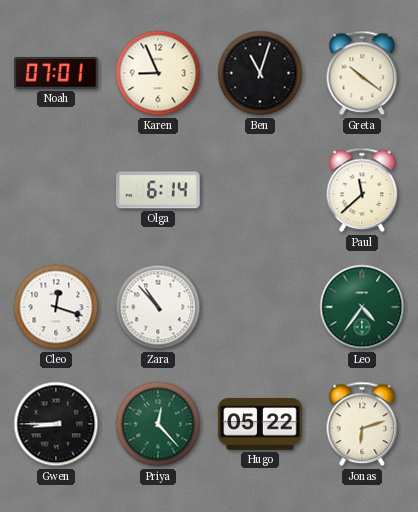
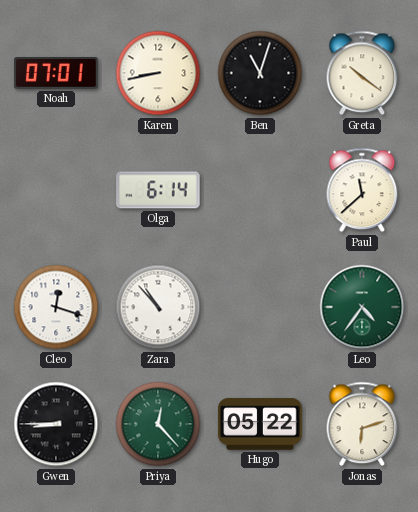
Karen: 8:56 -> 8:43 (158, 73)
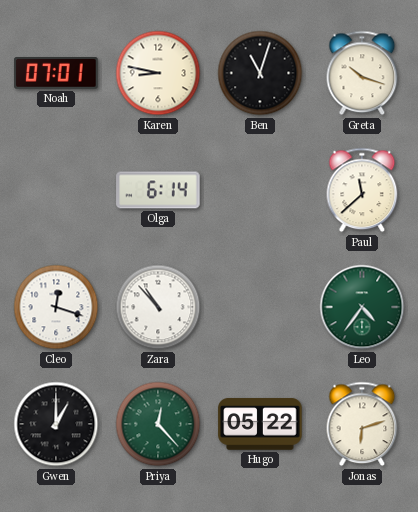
Karen: 8:43 -> 8:47 (158, 73)
Greta: 10:21 -> 10:18 (362, 73)
Gwen: 8:45 -> 1:00 (56, 424)
